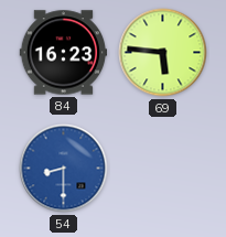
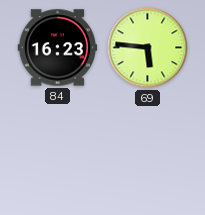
54: 8:30 -> none (64, 169)
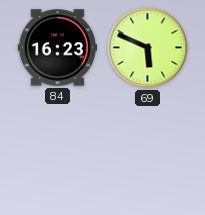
69: 5:46 -> 5:49 (148, 48)
